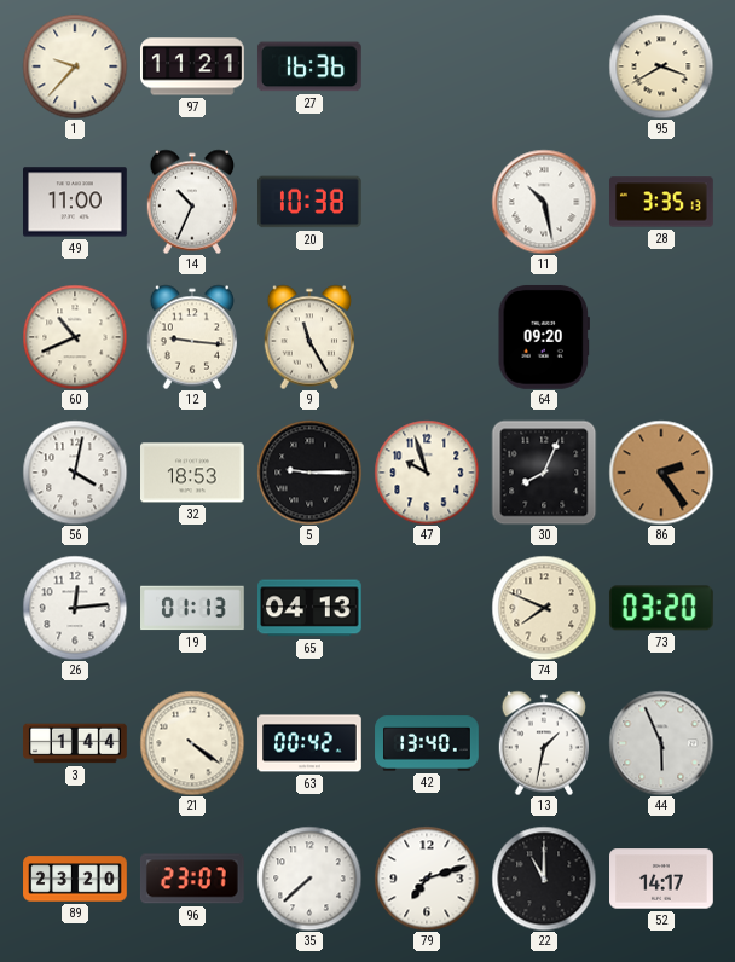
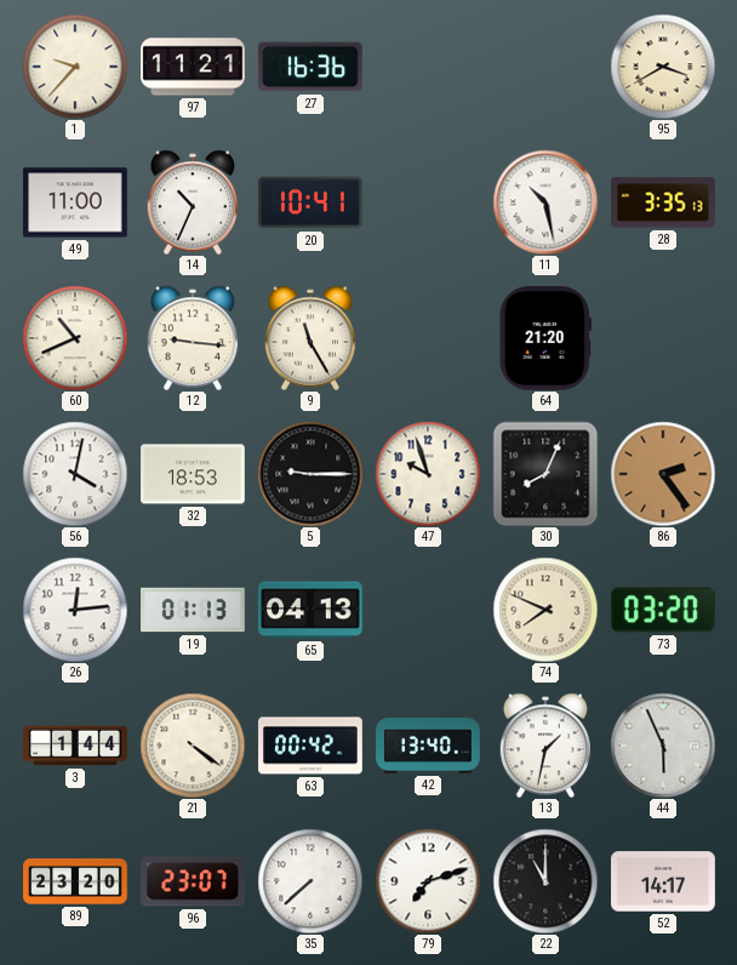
20: 10:38 -> 10:41 (312, 202)
64: 09:20 -> 21:20 (544, 338)
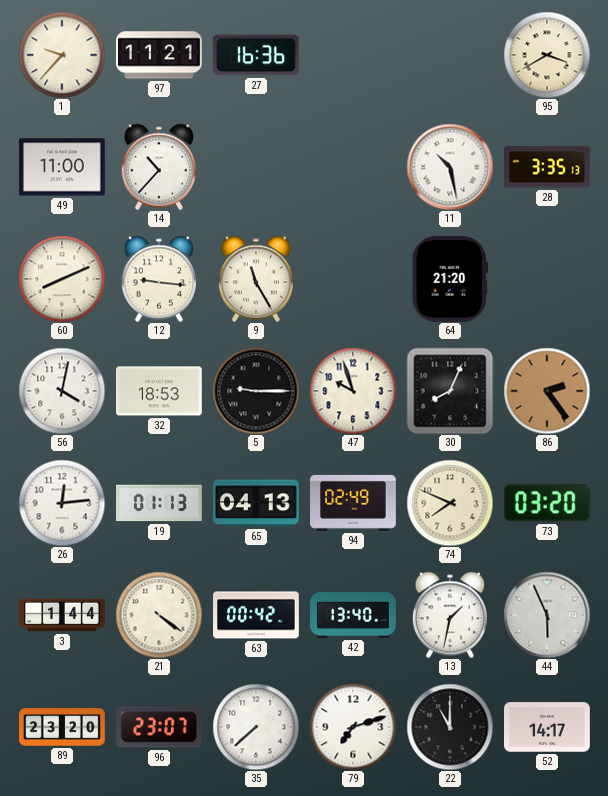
14: 10:34 -> 10:37 (158, 167)
20: 10:41 -> none (312, 202)
60: 10:41 -> 8:11 (62, 279)
94: none -> 02:49 (353, 503)
